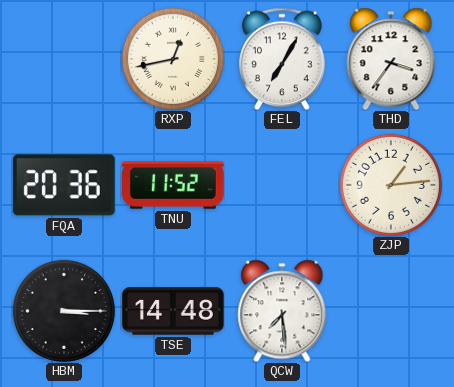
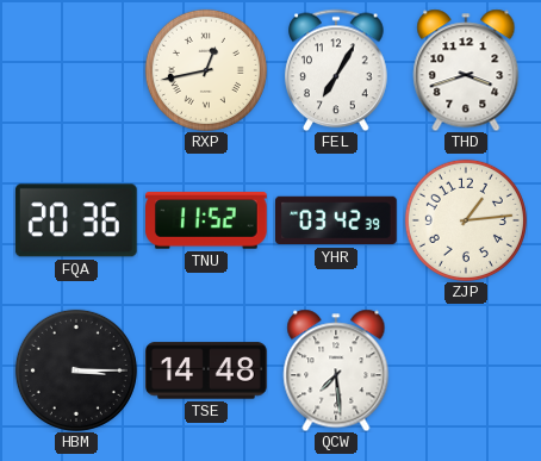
THD: 3:36 -> 3:42 (466, 70)
YHR: none -> 03:42 (337, 220)
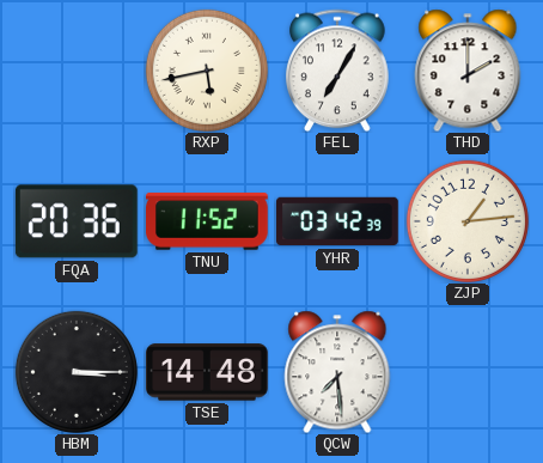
RXP: 12:43 -> 5:43 (207, 71)
THD: 3:42 -> 2:00 (468, 71)
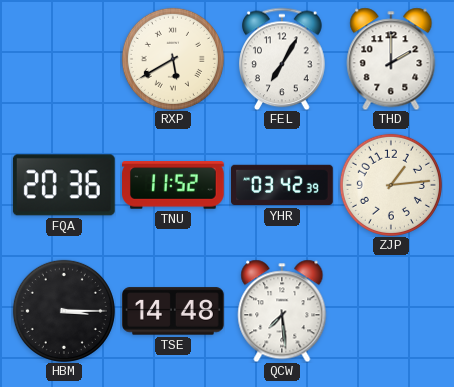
RXP: 5:43 -> 5:40 (173, 59)
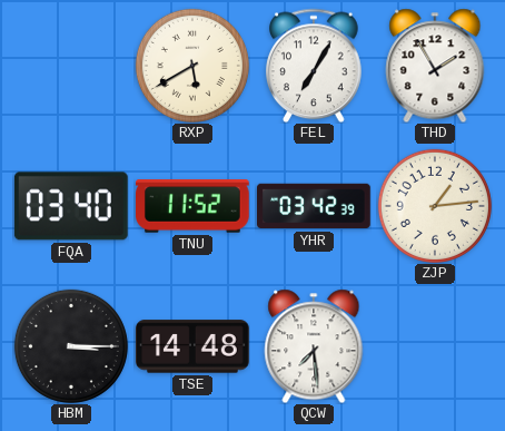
THD: 2:00 -> 1:55 (435, 66)
FQA: 20:36 -> 03:40 (71, 206)
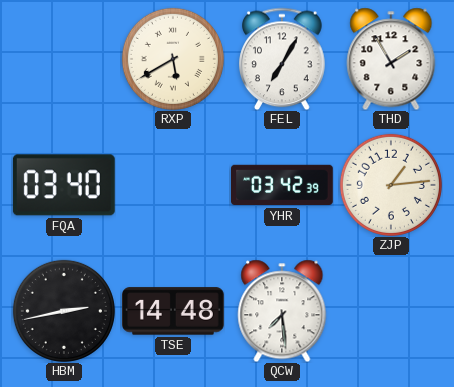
TNU: 11:52 -> none (194, 206)
HBM: 3:15 -> 2:43 (64, 311)
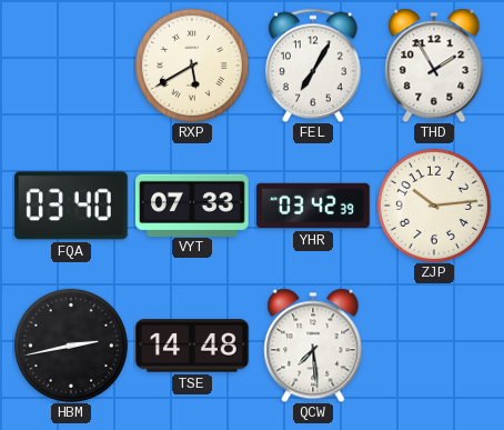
VYT: none -> 07:33 (193, 204)
ZJP: 1:14 -> 10:14 (434, 206)
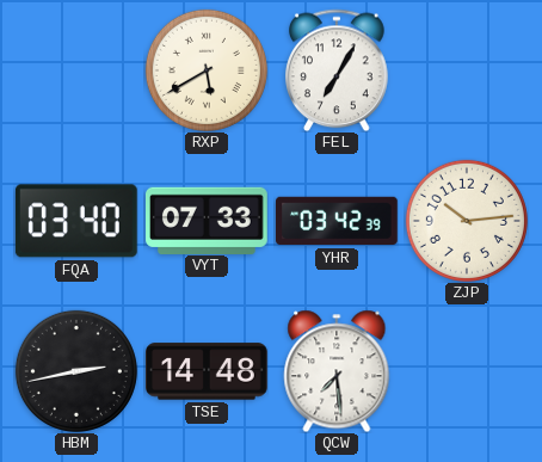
THD: 1:55 -> none (434, 66)
